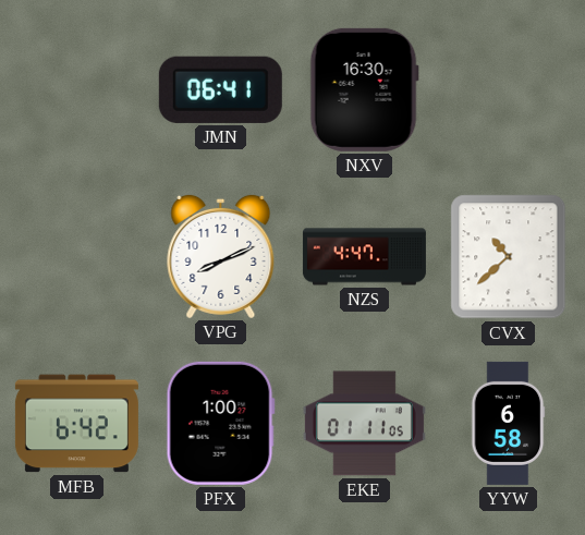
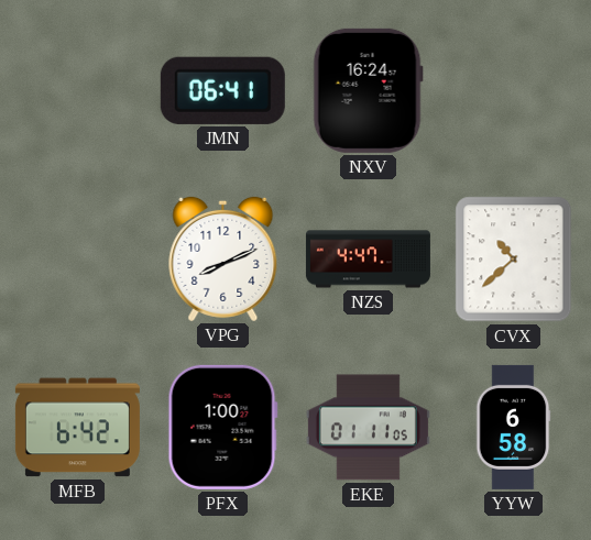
NXV: 16:30 -> 16:24 (368, 90)
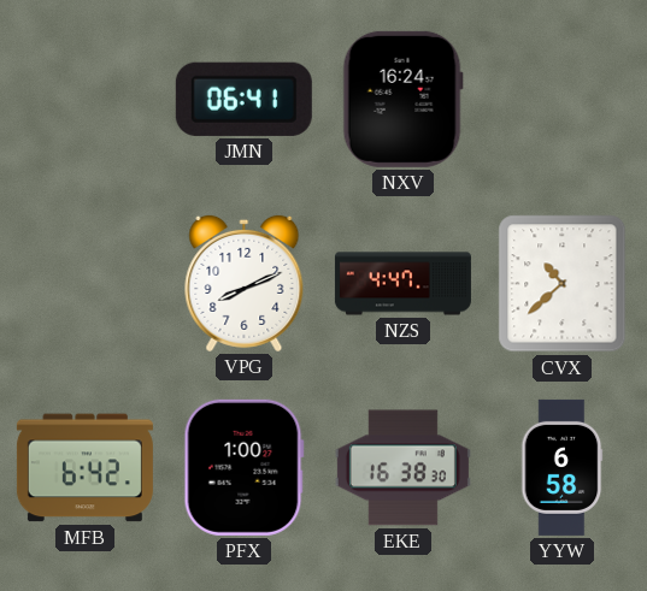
EKE: 01:11 -> 16:38 (402, 468)
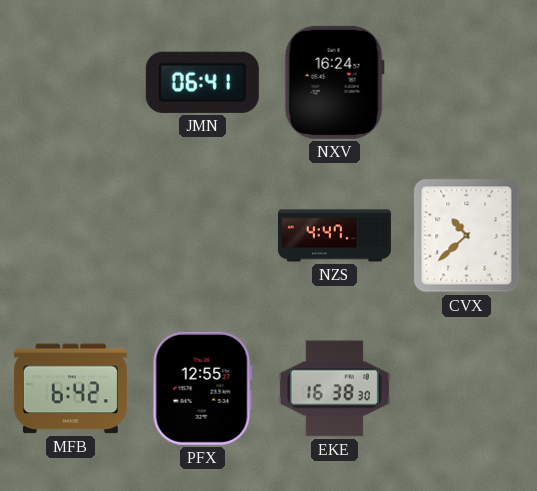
VPG: 8:11 -> none (245, 283)
PFX: 1:00 -> 12:55 (202, 388)
YYW: 6:58 -> none (561, 467)
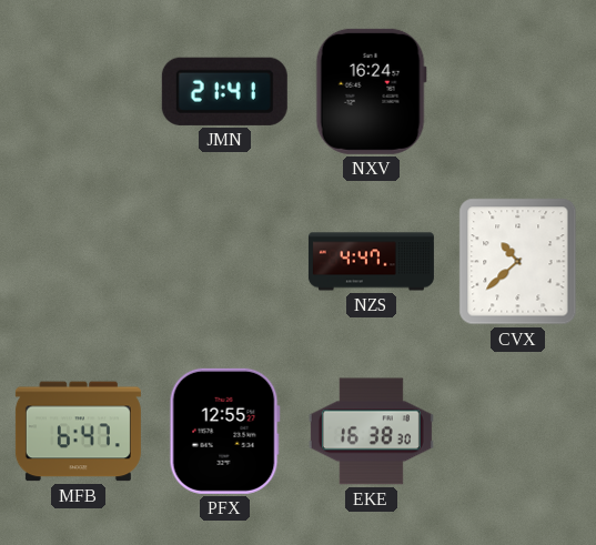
JMN: 06:41 -> 21:41 (224, 91)
MFB: 6:42 -> 6:47 (78, 432)
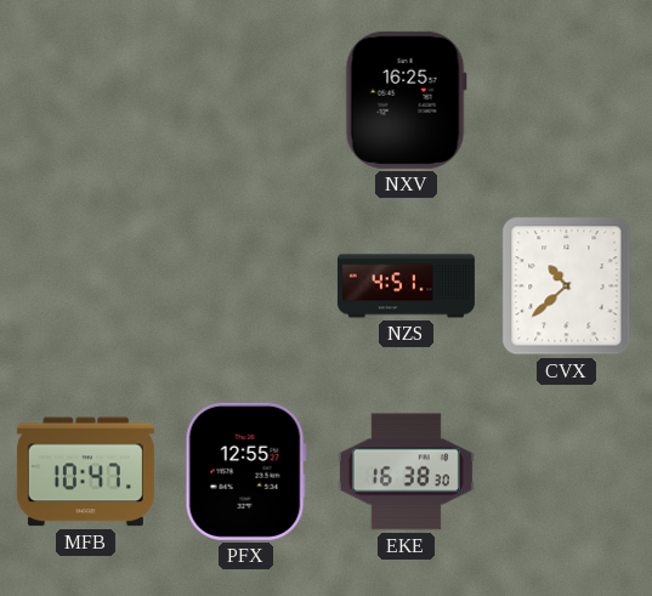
JMN: 21:41 -> none (224, 91)
NXV: 16:24 -> 16:25 (406, 100)
NZS: 4:47 -> 4:51 (406, 286)
MFB: 6:47 -> 10:47 (85, 472)
